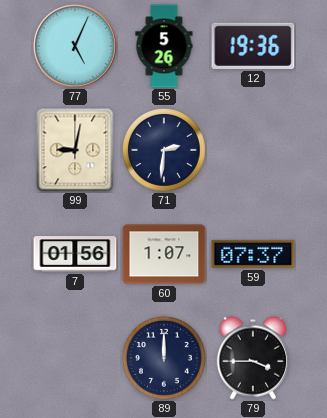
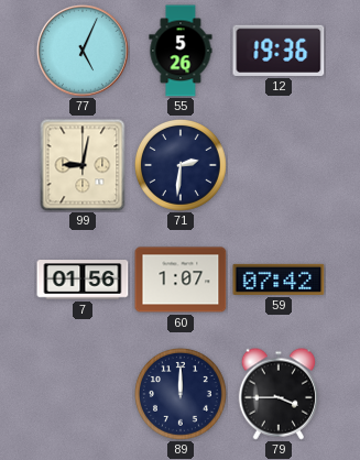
59: 07:37 -> 07:42 (279, 280)
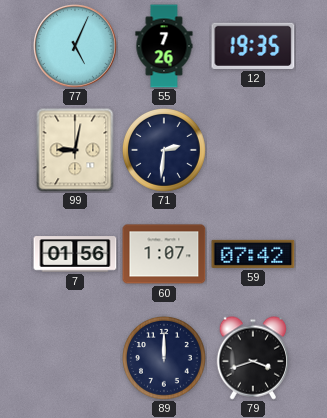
55: 5:26 -> 7:26 (164, 46)
12: 19:36 -> 19:35 (253, 46)
79: 3:45 -> 3:42 (252, 358)
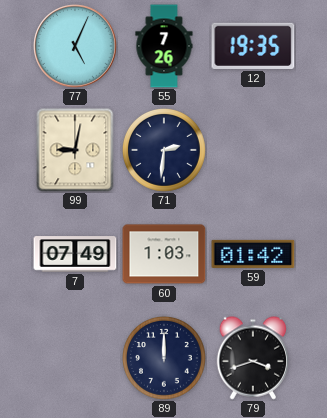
7: 01:56 -> 07:49 (75, 254)
60: 1:07 -> 1:03 (164, 254)
59: 07:42 -> 01:42 (253, 254)
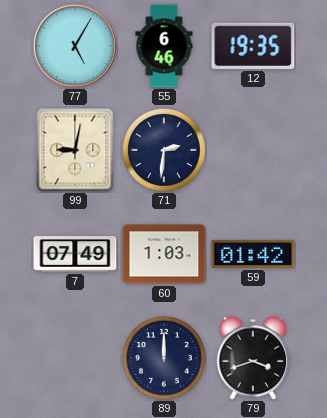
77: 5:04 -> 5:05 (75, 46)
55: 7:26 -> 6:46 (164, 46)
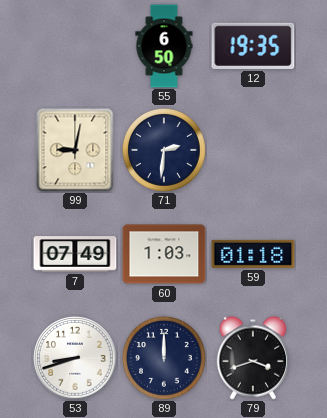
77: 5:05 -> none (75, 46)
55: 6:46 -> 6:50 (164, 46)
59: 01:42 -> 01:18 (253, 254)
53: none -> 8:42 (75, 358)
